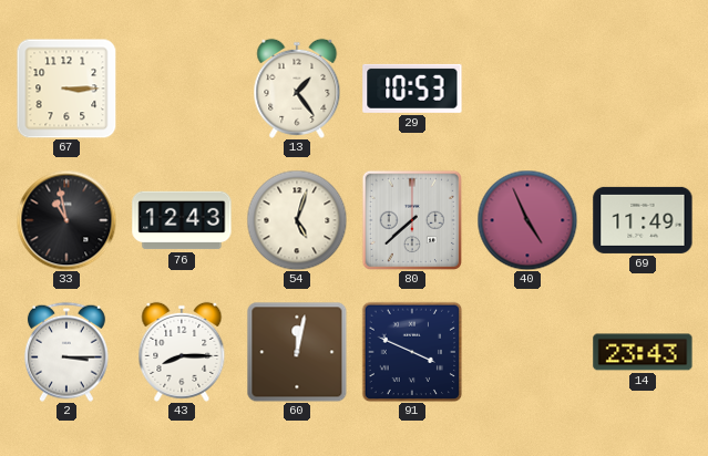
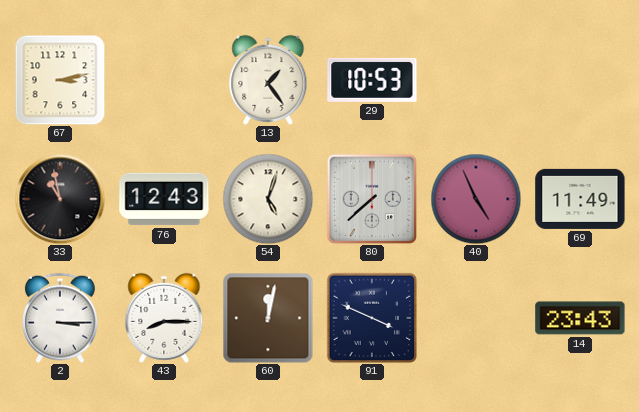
67: 3:15 -> 3:13 (60, 80)
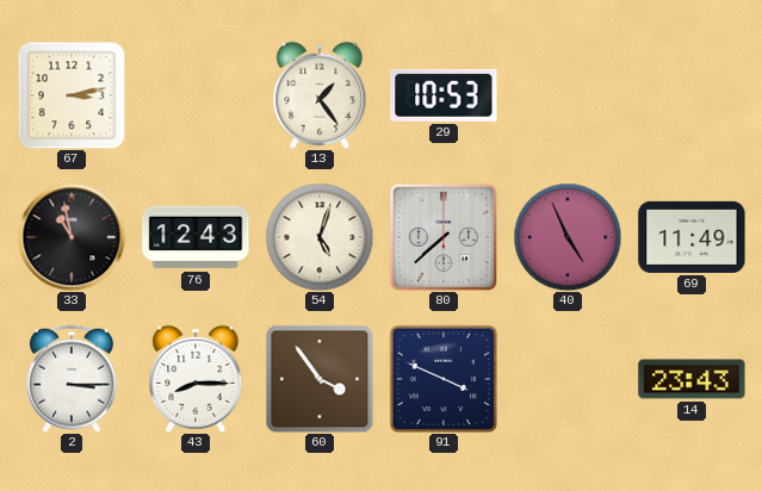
60: 12:02 -> 3:54 (320, 379)
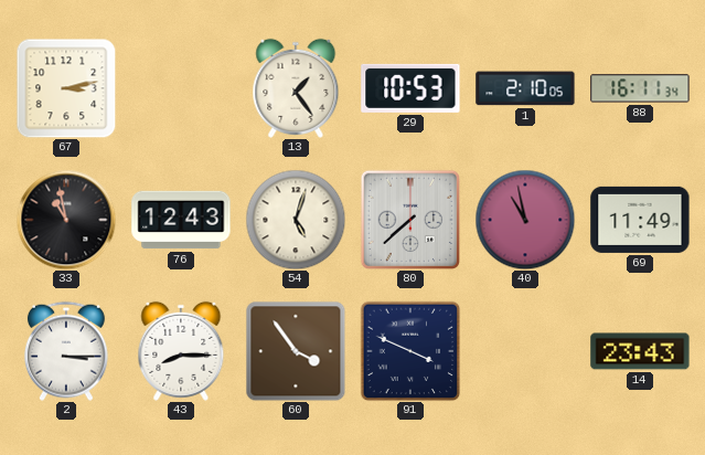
1: none -> 2:10 (525, 88)
88: none -> 16:11 (640, 88)
40: 4:56 -> 10:58 (525, 220)
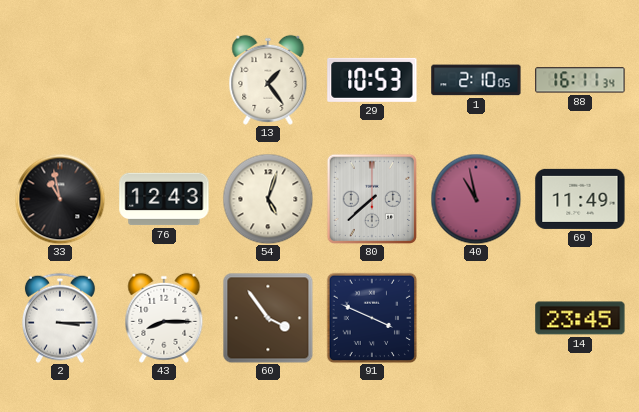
67: 3:13 -> none (66, 88)
14: 23:43 -> 23:45 (580, 318)
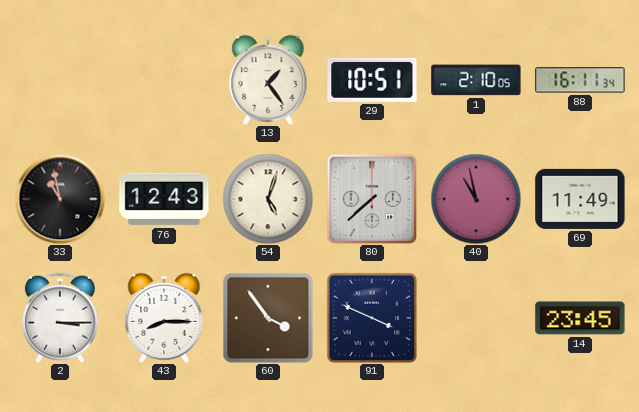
29: 10:53 -> 10:51 (372, 80)
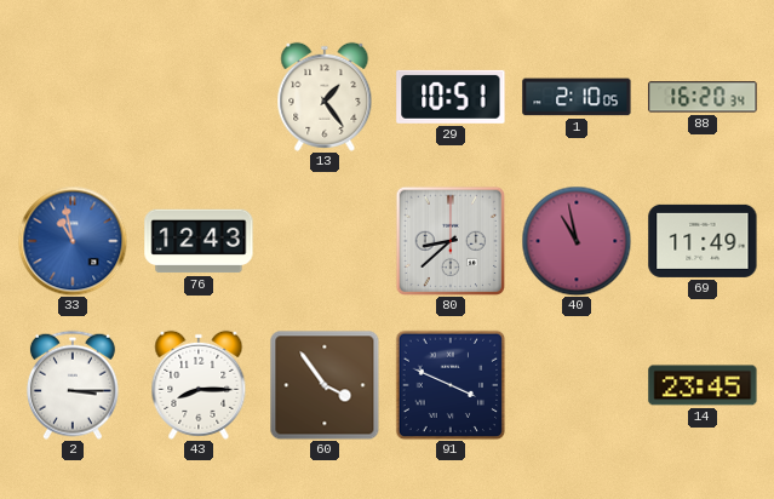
88: 16:11 -> 16:20 (703, 97)
33 dial: black -> blue (73, 241)
54: 5:03 -> none (268, 199)
80: 7:38 -> 8:38 (449, 240)
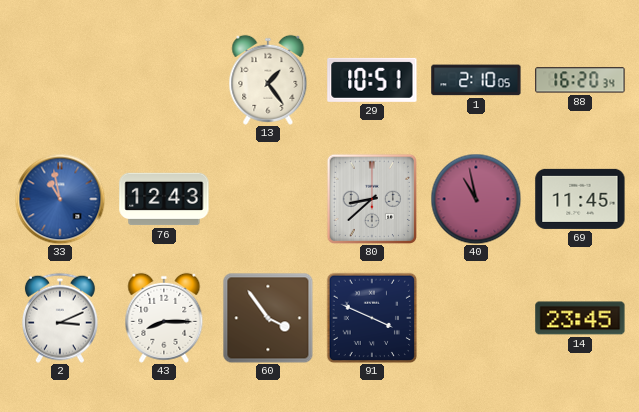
69: 11:49 -> 11:45 (580, 199)
2: 3:15 -> 3:11 (60, 318)
